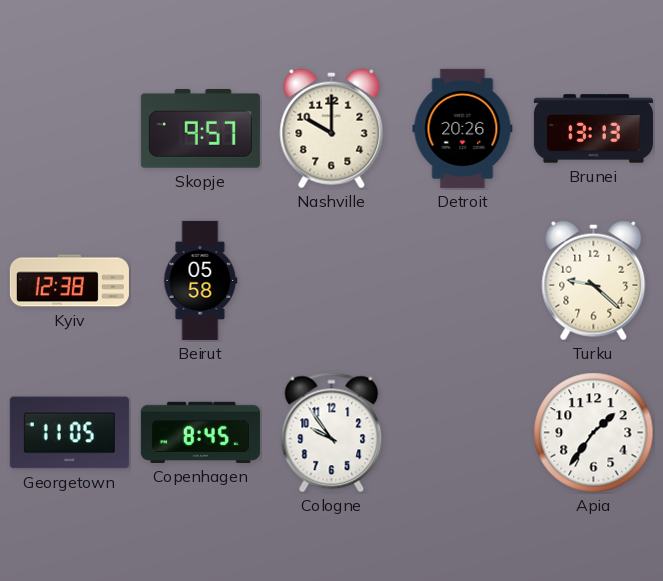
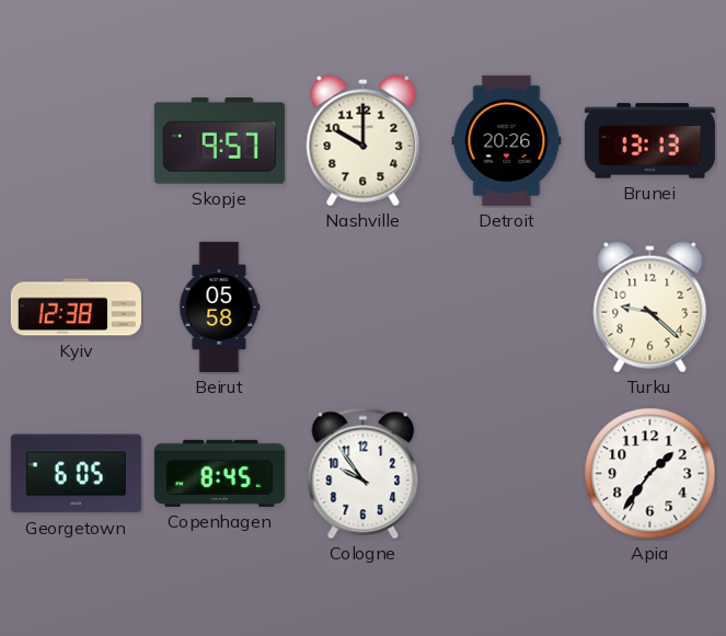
Georgetown: 11:05 -> 6:05 (76, 474)
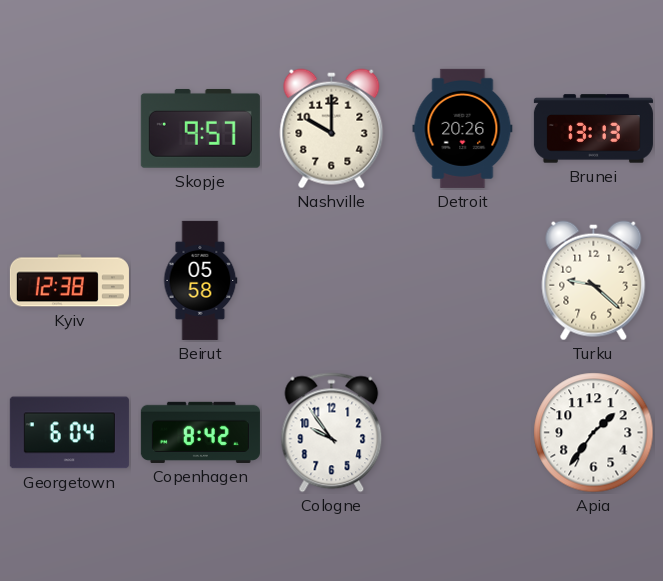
Georgetown: 6:05 -> 6:04 (69, 433)
Copenhagen: 8:45 -> 8:42 (200, 432)
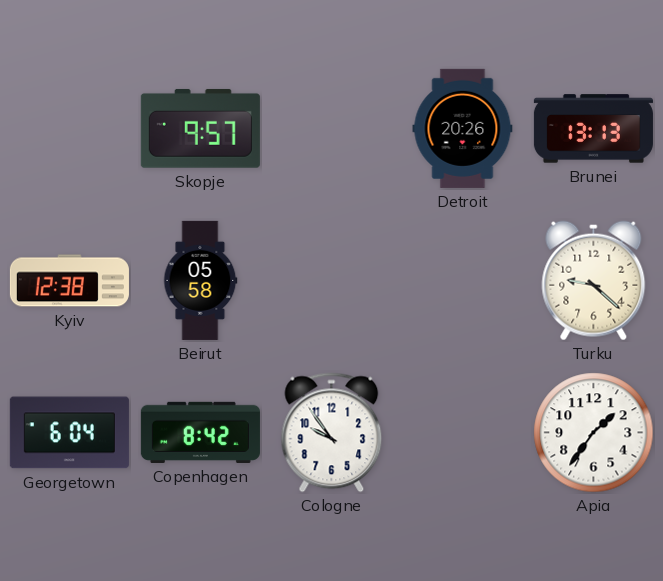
Nashville: 10:00 -> none (332, 129)
